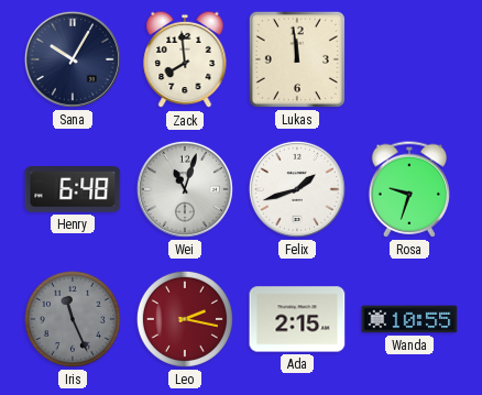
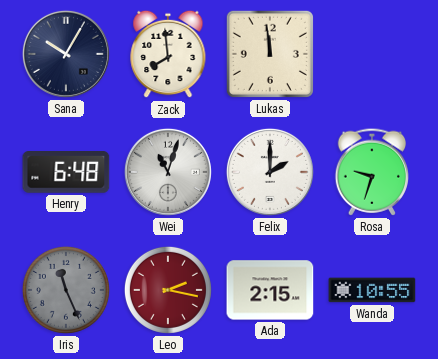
Felix: 1:42 -> 2:00 (270, 172)
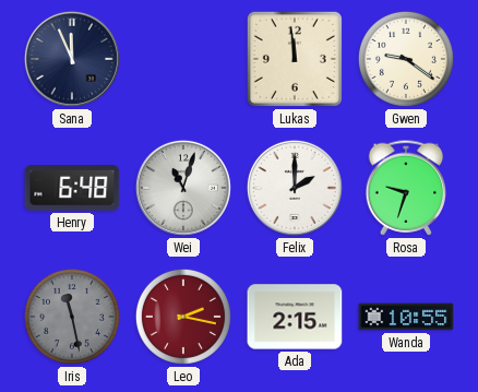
Sana: 10:05 -> 11:56 (72, 59)
Zack: 7:59 -> none (168, 54)
Gwen: none -> 9:21 (406, 59)
Iris: 11:26 -> 11:28 (72, 317)
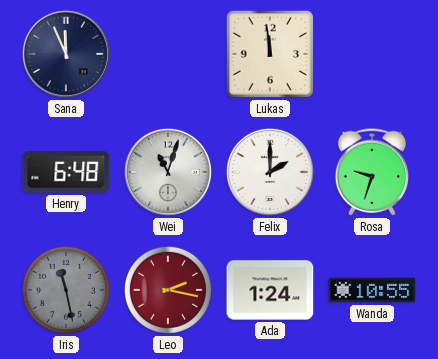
Gwen: 9:21 -> none (406, 59)
Ada: 2:15 -> 1:24 (270, 290)
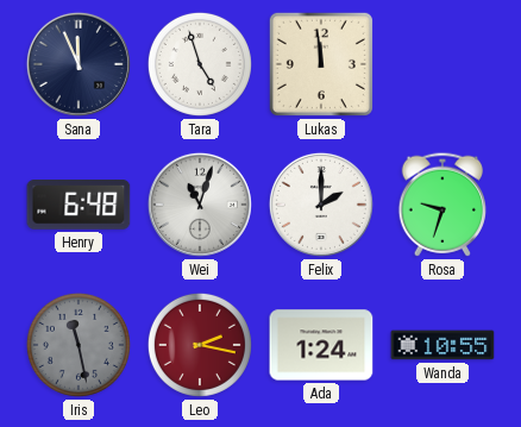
Tara: none -> 4:57 (200, 64)
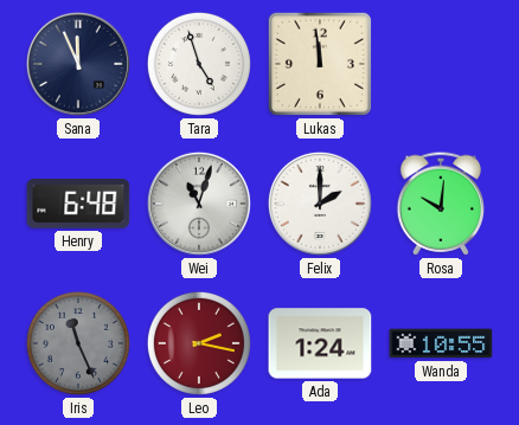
Rosa: 9:33 -> 10:01 (440, 204)
Iris: 11:28 -> 11:26 (78, 343)
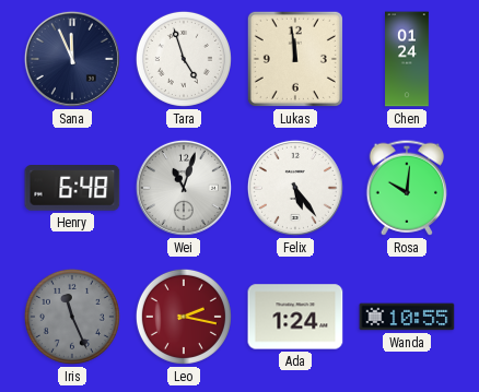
Chen: none -> 01:24 (407, 59)
Felix: 2:00 -> 5:24 (295, 188)
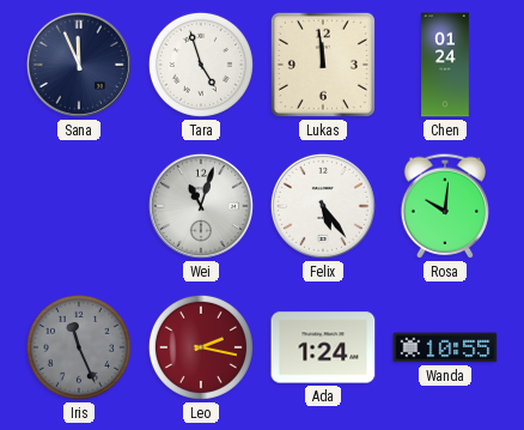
Henry: 6:48 -> none (72, 189)
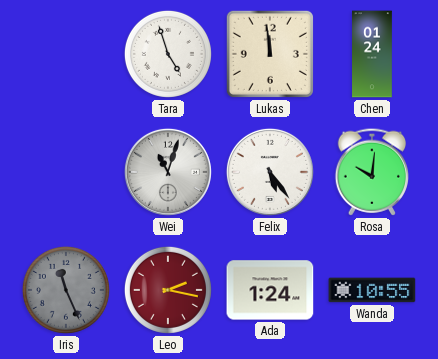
Sana: 11:56 -> none (79, 65)
